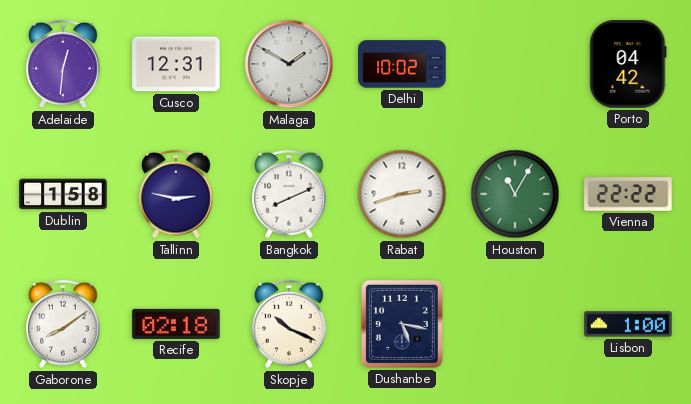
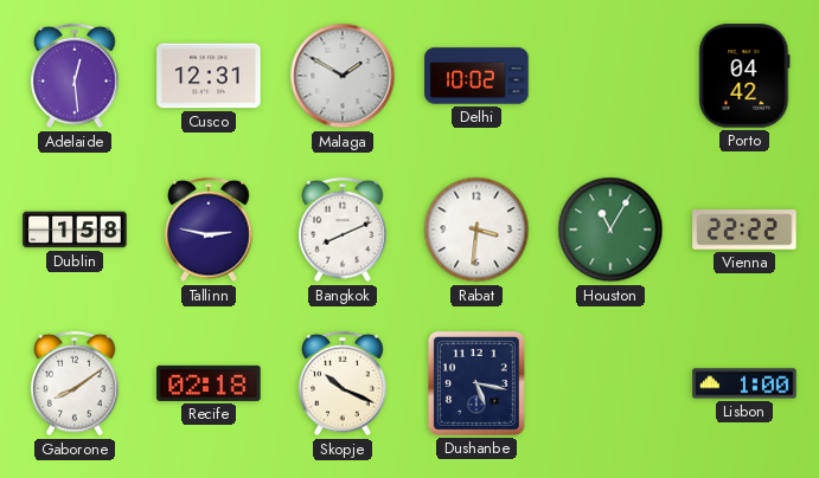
Adelaide: 12:31 -> 12:29 (75, 76)
Rabat: 2:42 -> 3:31 (476, 230)
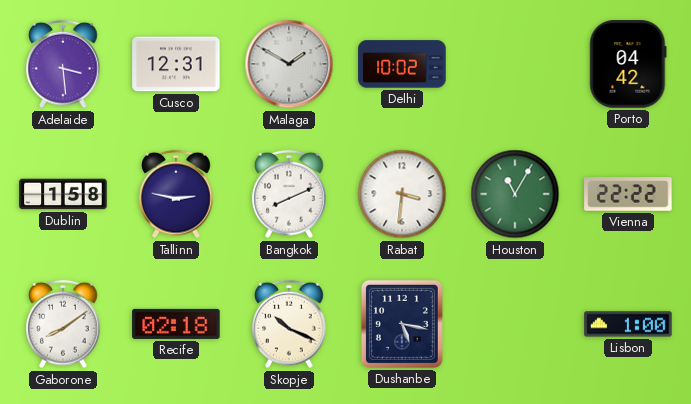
Adelaide: 12:29 -> 3:29 (63, 64)
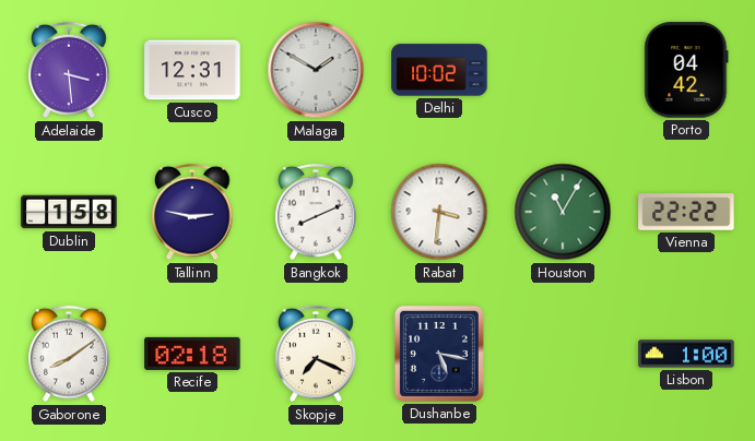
Skopje: 10:19 -> 7:19 (316, 354)
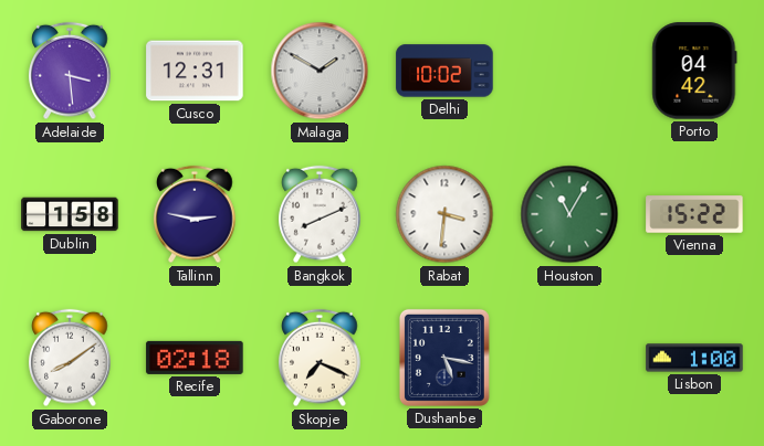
Vienna: 22:22 -> 15:22 (694, 214)
